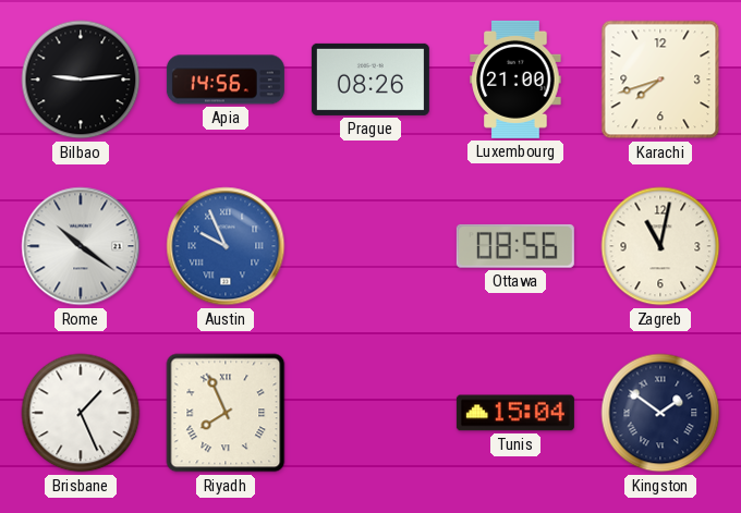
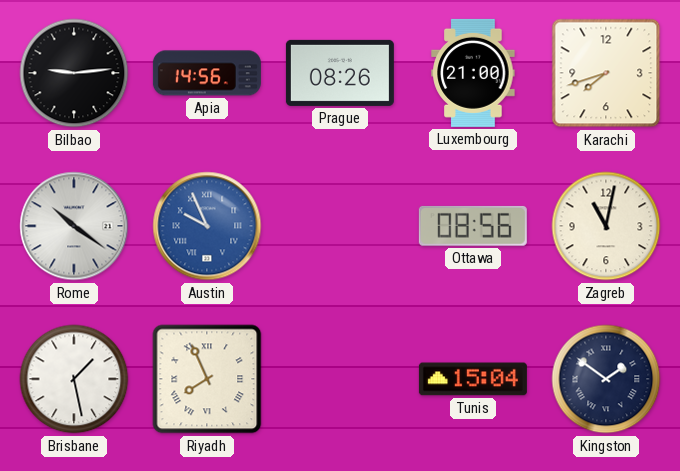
Brisbane: 1:26 -> 1:28 (74, 379)
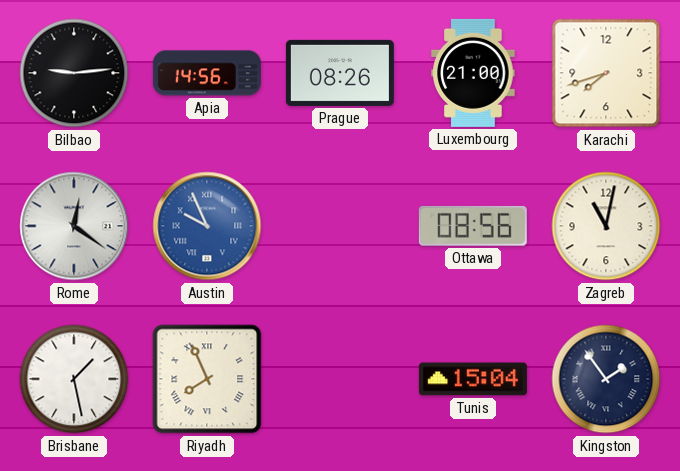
Rome: 10:21 -> 12:21 (74, 226)
Kingston: 1:51 -> 1:54 (606, 379)
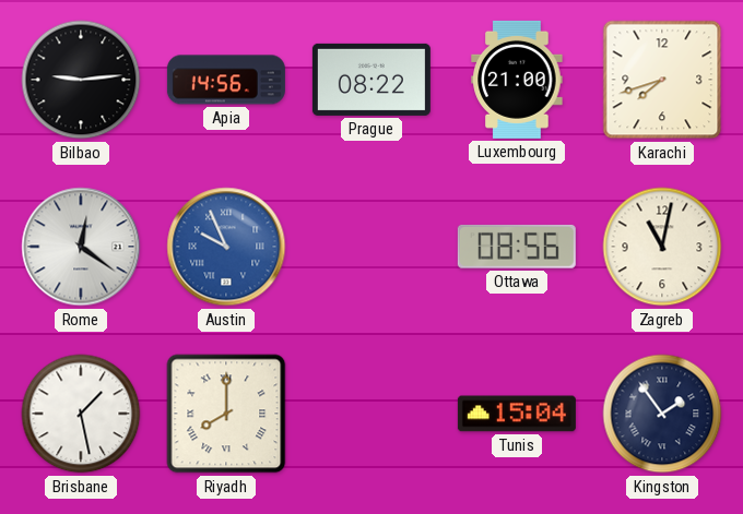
Prague: 08:26 -> 08:22 (371, 80)
Riyadh: 7:56 -> 8:00 (226, 414)
